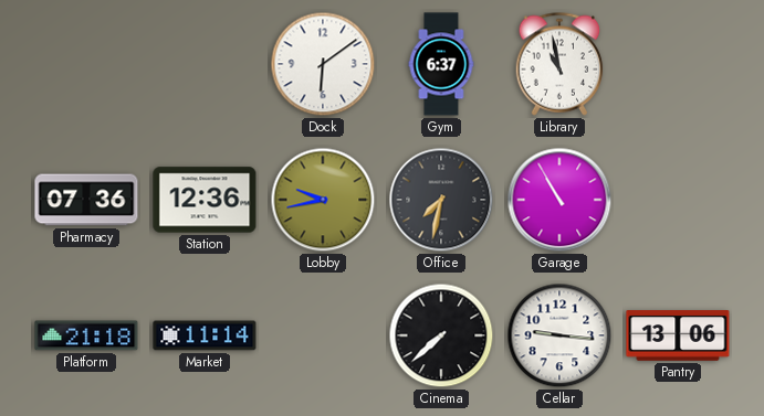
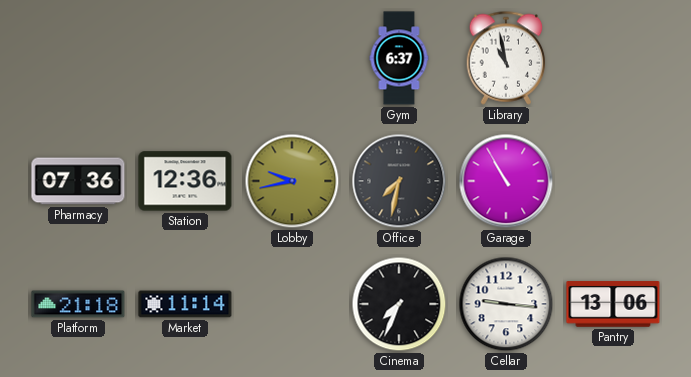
Dock: 6:09 -> none (323, 64)
Cinema: 7:38 -> 7:34 (399, 304)
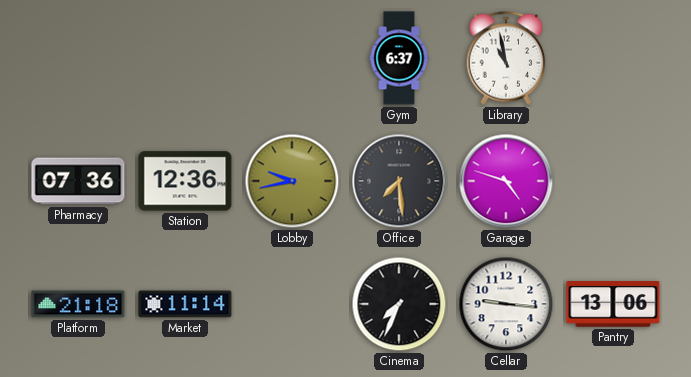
Office: 7:32 -> 7:29 (399, 181)
Garage: 10:55 -> 4:48 (506, 181)
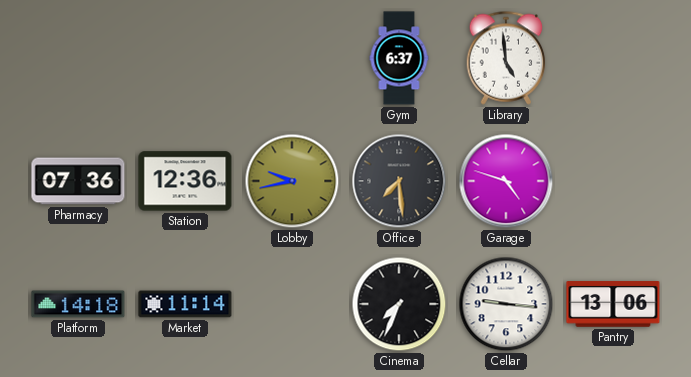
Library: 10:58 -> 4:59 (506, 58)
Platform: 21:18 -> 14:18 (78, 304)
